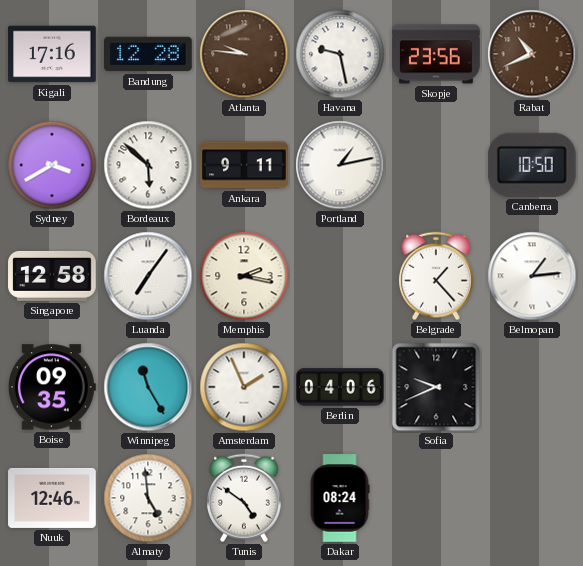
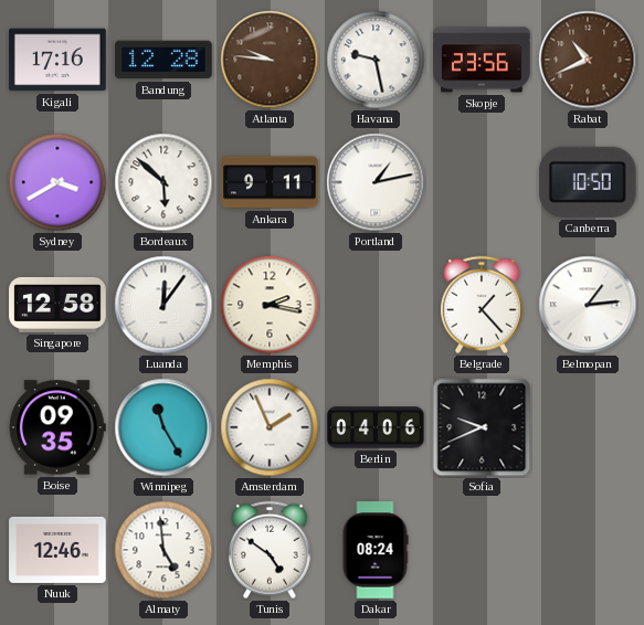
Luanda: 7:06 -> 12:06 (163, 305)
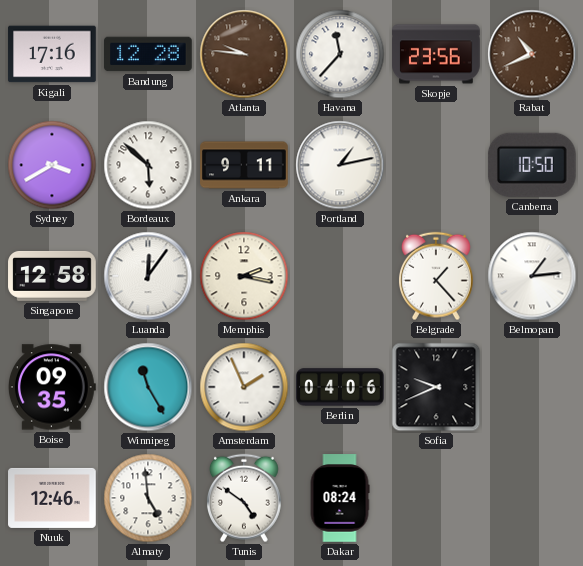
Havana: 9:28 -> 11:37 (340, 54)
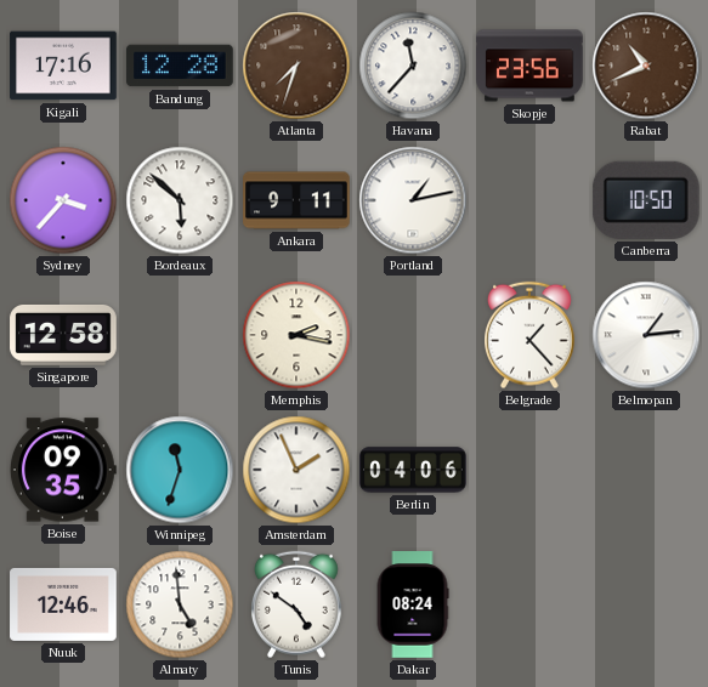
Atlanta: 9:46 -> 7:33 (296, 66)
Sydney: 3:40 -> 3:37 (63, 200)
Luanda: 12:06 -> none (148, 276)
Winnipeg: 11:25 -> 11:33 (180, 470)
Sofia: 9:41 -> none (436, 387)
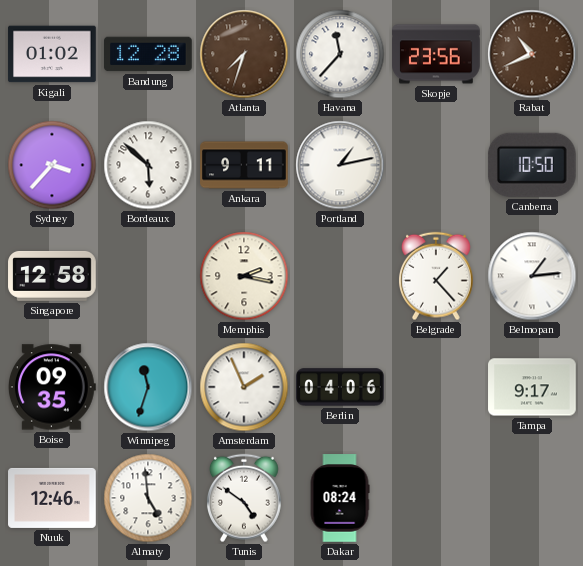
Kigali: 17:16 -> 01:02 (52, 54)
Tampa: none -> 9:17 (532, 387)
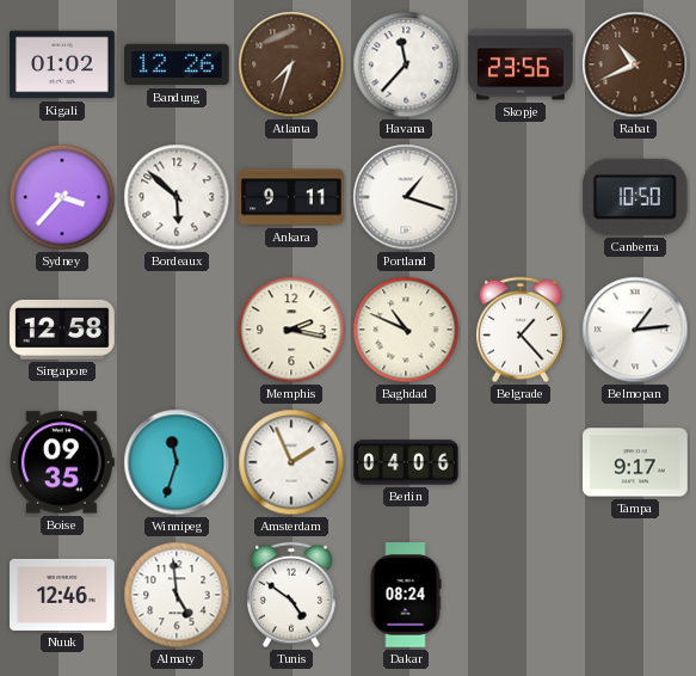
Bandung: 12:28 -> 12:26 (178, 64)
Portland: 1:13 -> 1:18 (406, 197)
Baghdad: none -> 10:49 (406, 330)
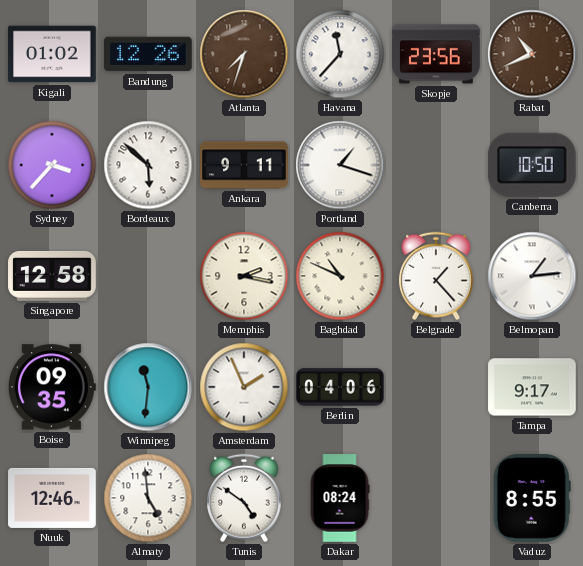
Winnipeg: 11:33 -> 11:31 (148, 387)
Vaduz: none -> 8:55 (532, 499)
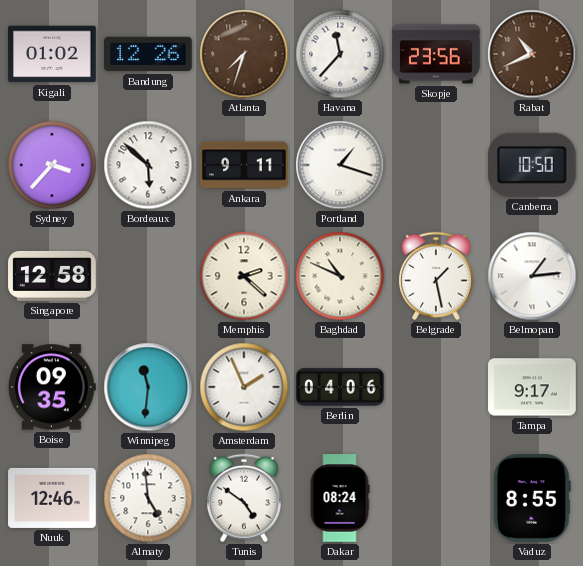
Memphis: 2:17 -> 2:22 (244, 276)
Belgrade: 1:23 -> 1:28 (436, 276)
